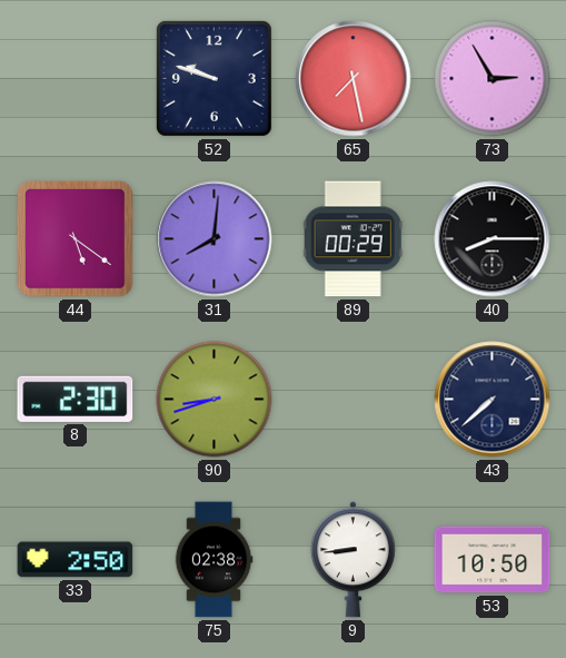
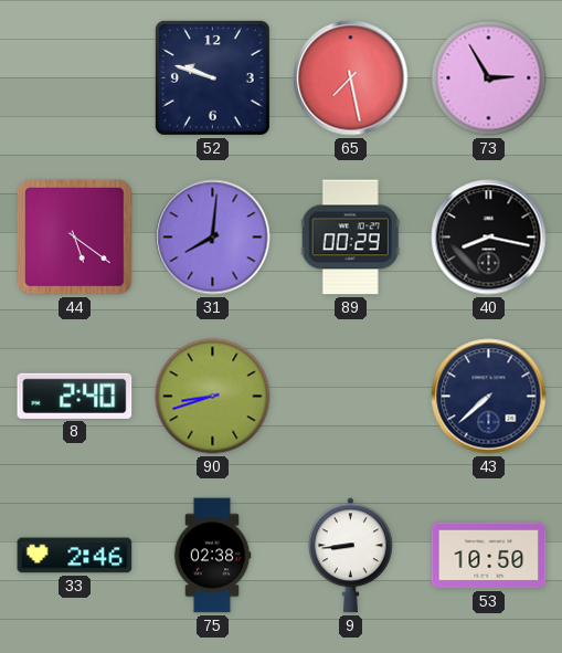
40: 8:15 -> 8:17 (489, 238)
8: 2:30 -> 2:40 (75, 396)
33: 2:50 -> 2:46 (75, 556)
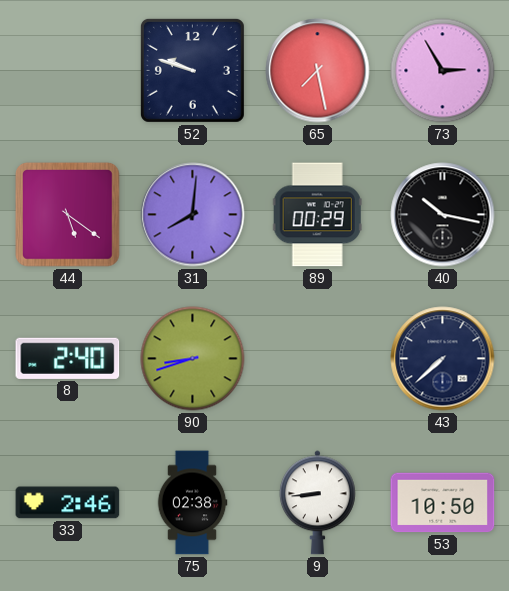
40: 8:17 -> 10:17 (443, 215)
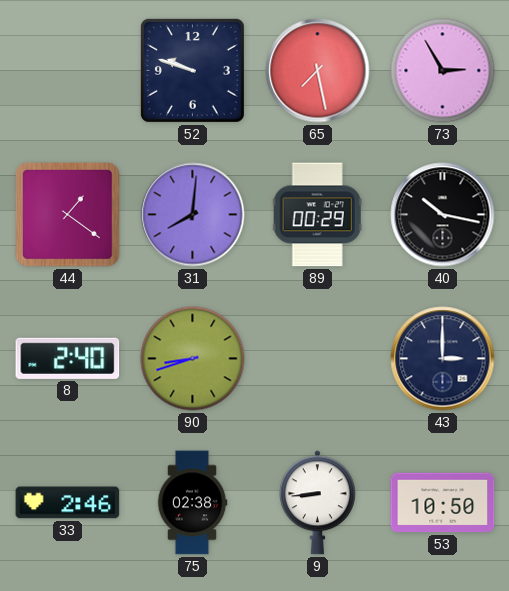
44: 5:21 -> 1:21 (68, 215)
43: 7:38 -> 3:00 (443, 359)
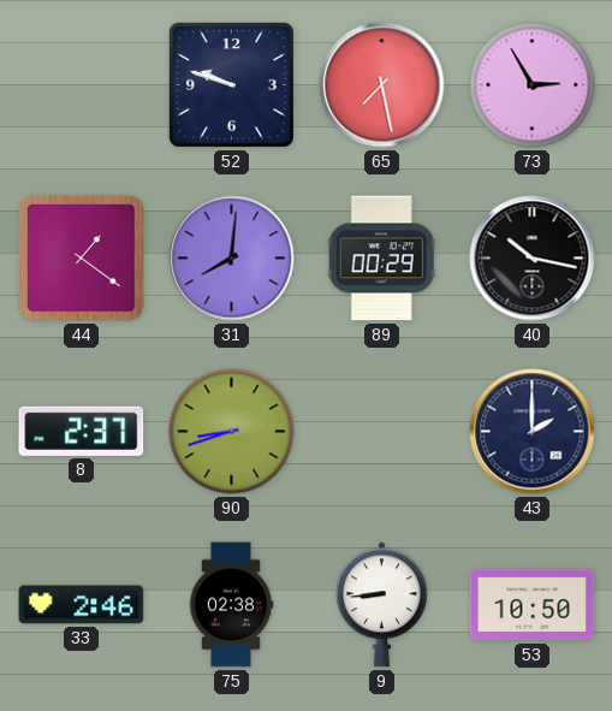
8: 2:40 -> 2:37 (82, 431)
43: 3:00 -> 2:00 (533, 432)
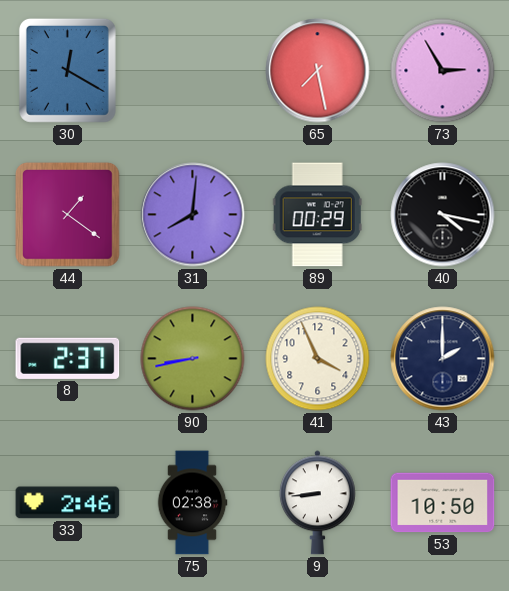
30: none -> 12:20 (67, 70)
52: 9:48 -> none (231, 84)
40: 10:17 -> 4:17 (443, 215)
90: 8:42 -> 8:43 (193, 359)
41: none -> 3:56 (318, 359)
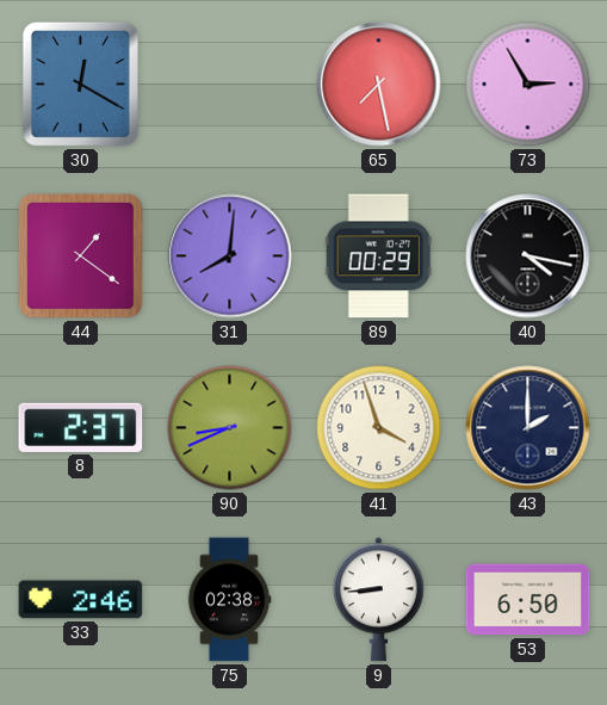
90: 8:43 -> 8:41 (230, 428)
41: 3:56 -> 3:57 (379, 428)
53: 10:50 -> 6:50 (528, 600)
